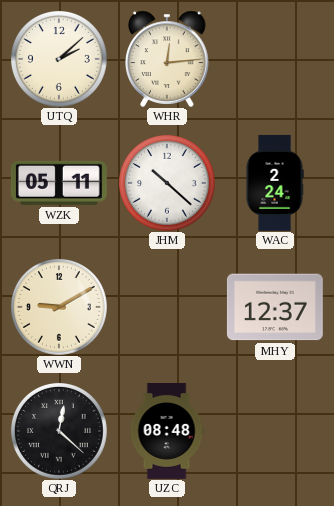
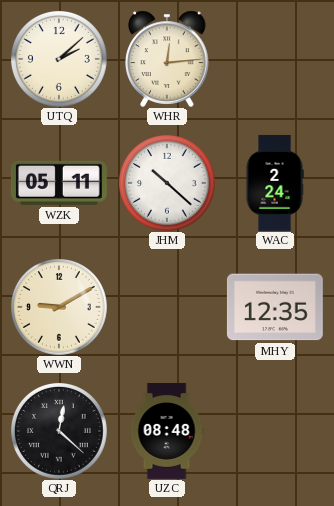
MHY: 12:37 -> 12:35 (275, 307)
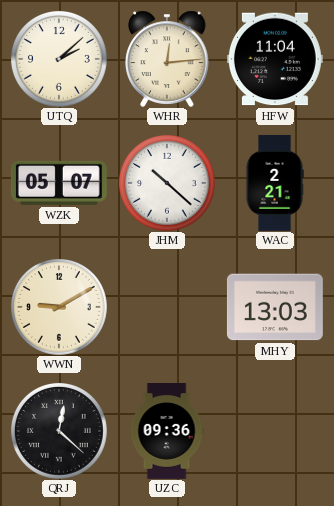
HFW: none -> 11:04 (275, 59)
WZK: 05:11 -> 05:07 (59, 183)
WAC: 2:24 -> 2:21 (275, 183)
MHY: 12:35 -> 13:03 (275, 307)
UZC: 08:48 -> 09:36 (167, 432)
